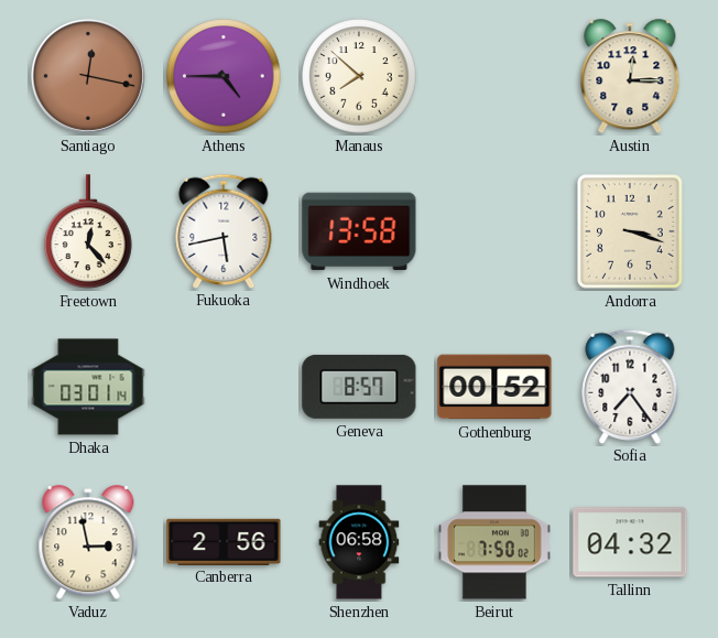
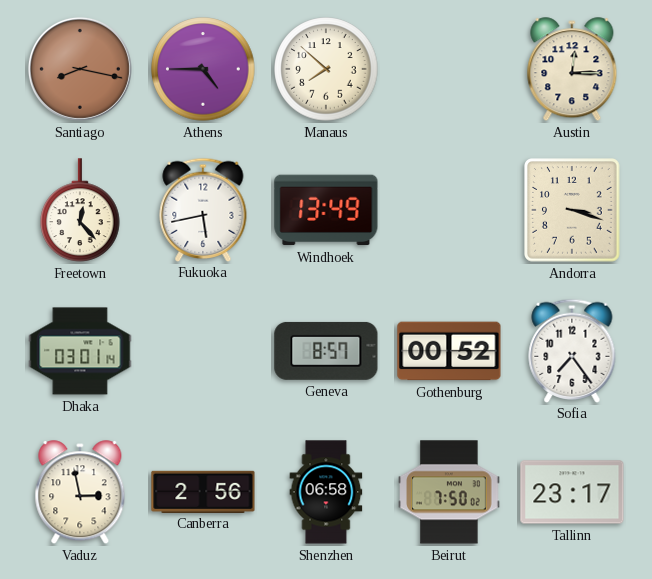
Santiago: 12:17 -> 8:17 (80, 69)
Windhoek: 13:58 -> 13:49 (326, 210)
Tallinn: 04:32 -> 23:17 (572, 492)
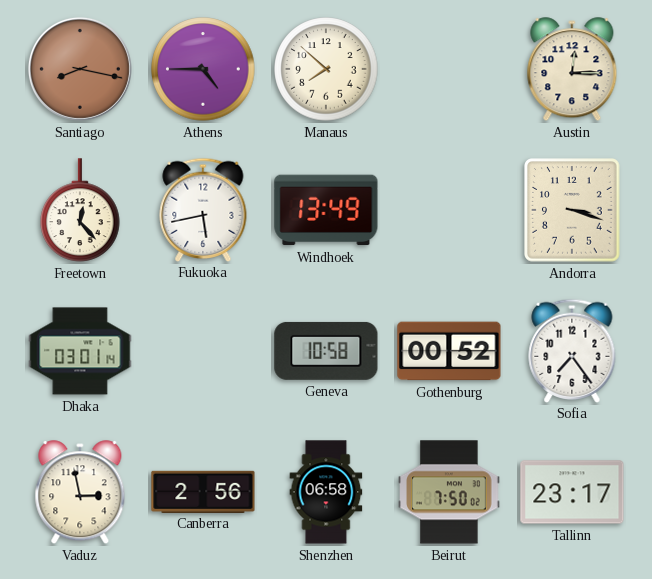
Geneva: 8:57 -> 10:58 (326, 351)
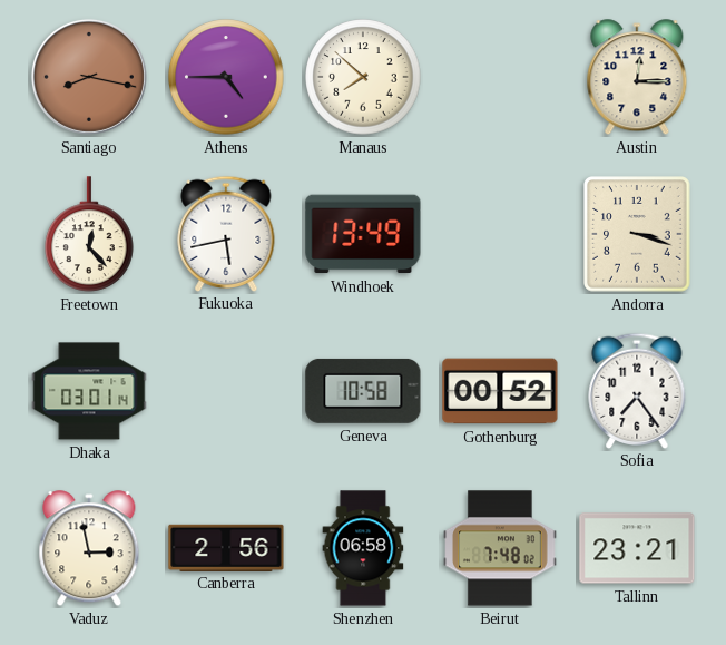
Beirut: 7:50 -> 7:48 (500, 548)
Tallinn: 23:17 -> 23:21 (637, 548)
